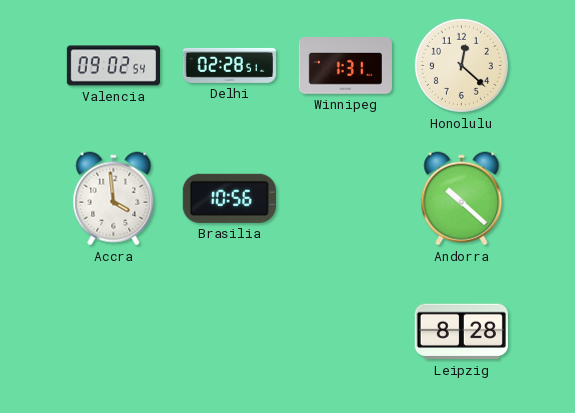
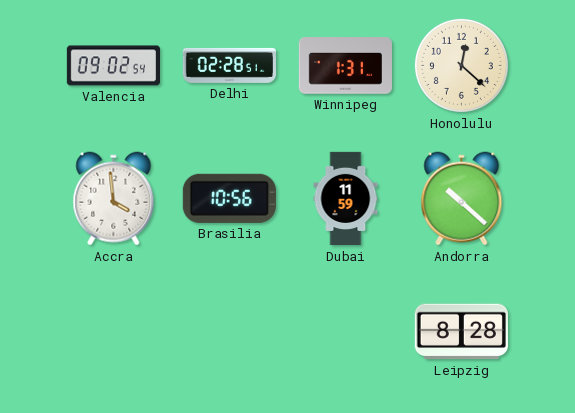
Dubai: none -> 11:59 (346, 199)
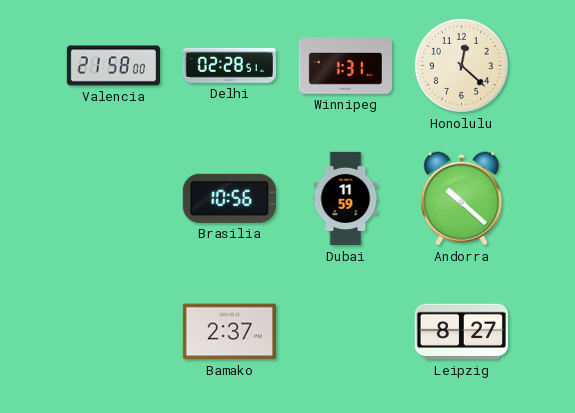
Valencia: 09:02 -> 21:58 (113, 66)
Accra: 3:59 -> none (114, 199)
Bamako: none -> 2:37 (229, 332)
Leipzig: 8:28 -> 8:27 (461, 332)
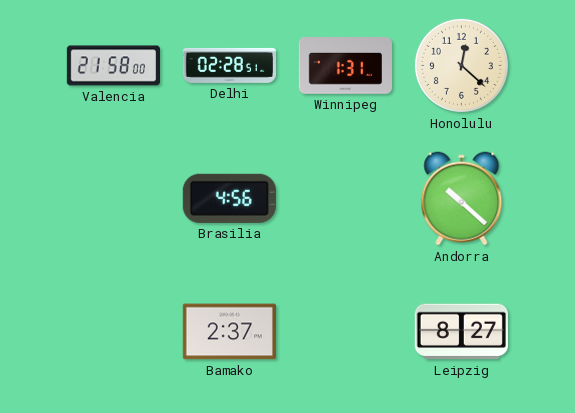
Brasilia: 10:56 -> 4:56 (229, 198)
Dubai: 11:59 -> none (346, 199)
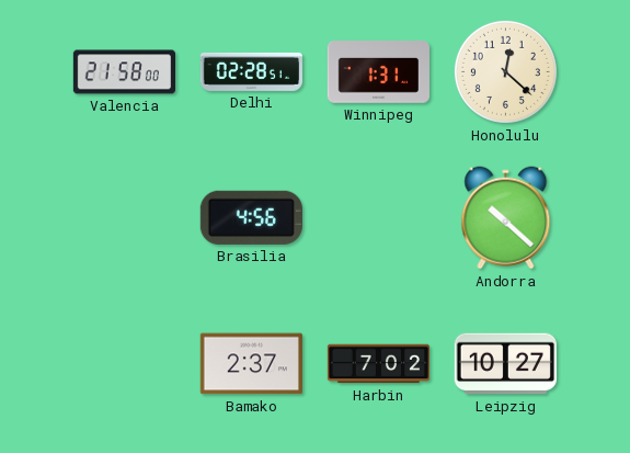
Harbin: none -> 7:02 (378, 364)
Leipzig: 8:27 -> 10:27 (505, 364)
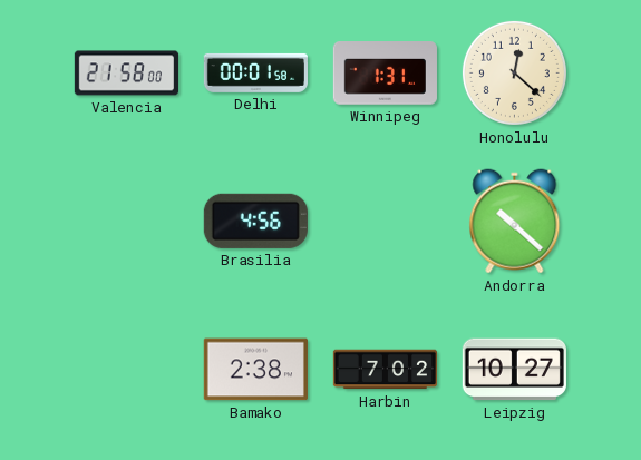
Delhi: 02:28 -> 00:01 (255, 72)
Bamako: 2:37 -> 2:38 (255, 370)
